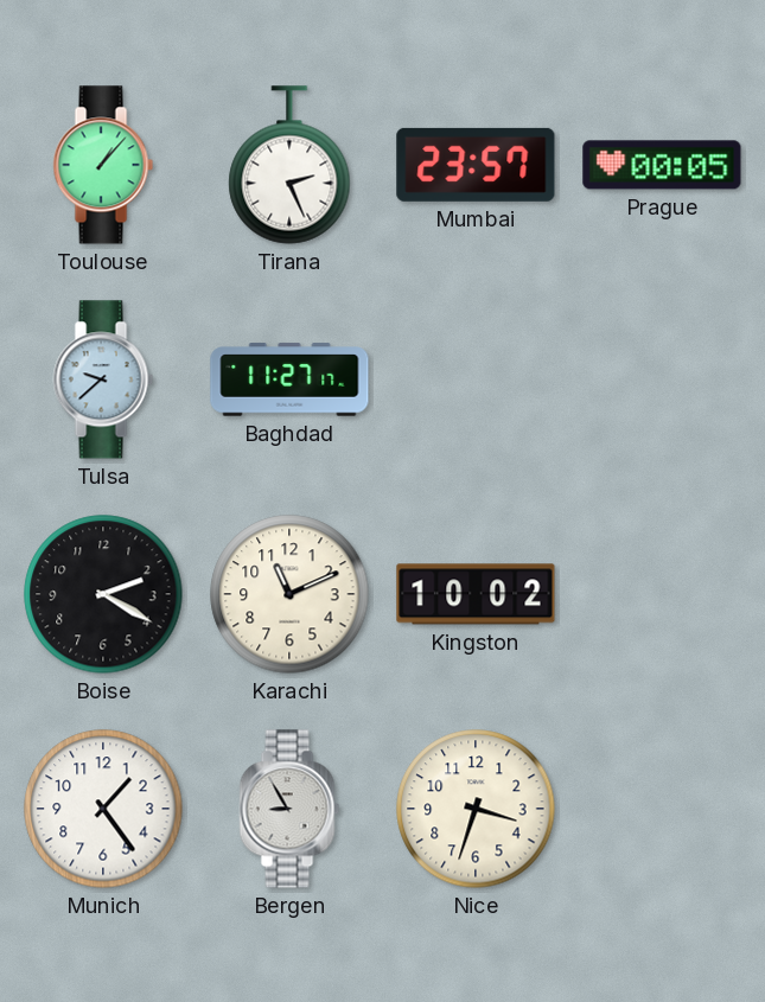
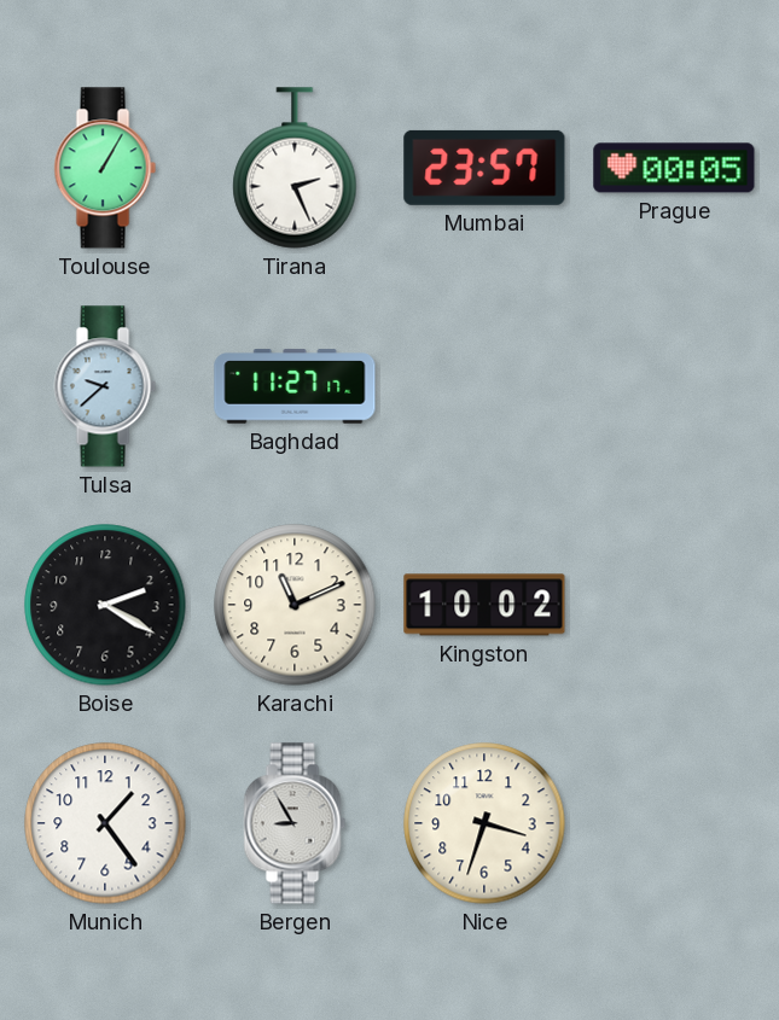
Toulouse: 1:07 -> 1:05 (105, 168)
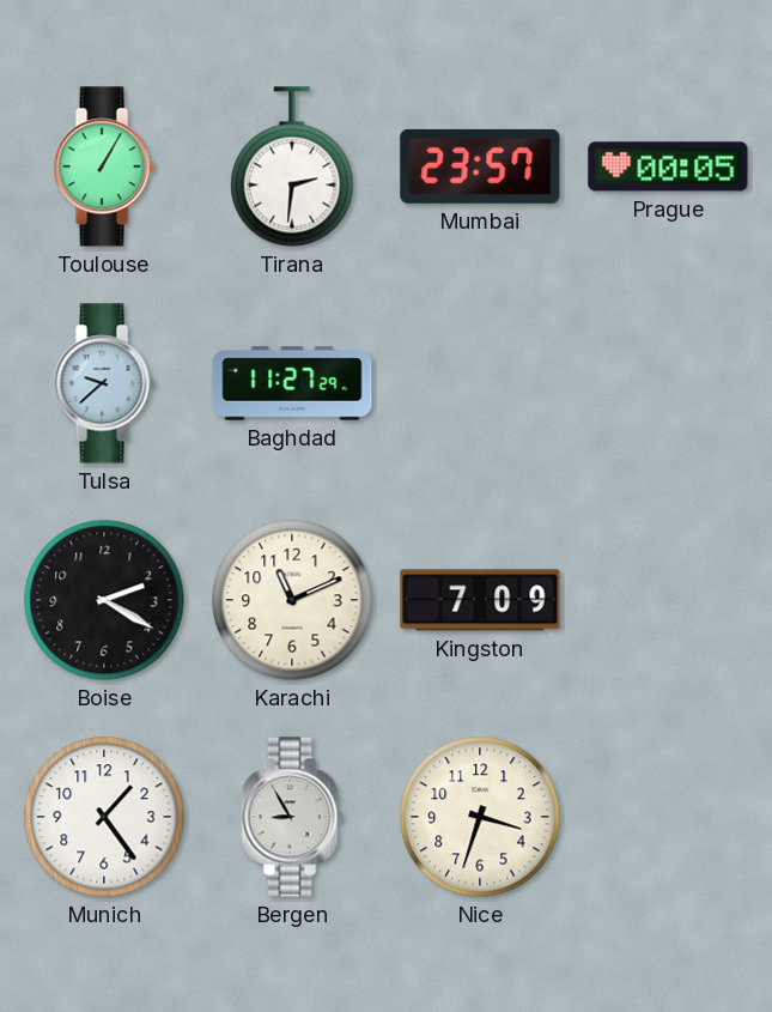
Tirana: 2:26 -> 2:31 (292, 166)
Baghdad: 11:27:17 -> 11:27:29 (292, 383)
Kingston: 10:02 -> 7:09 (480, 600)
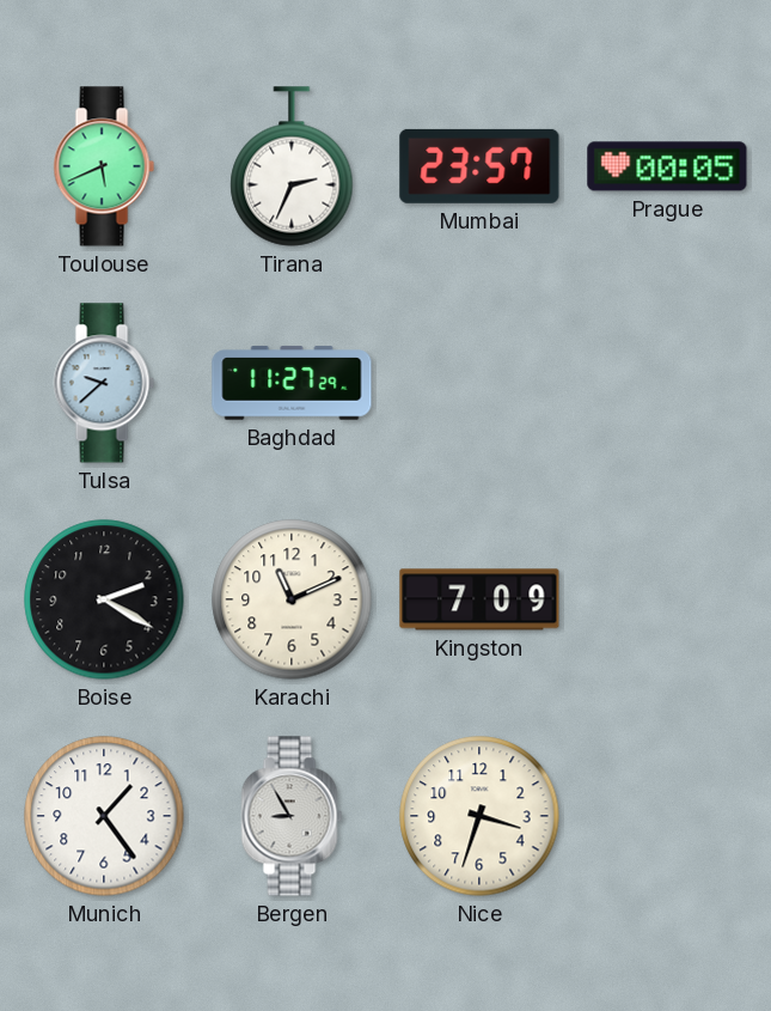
Toulouse: 1:05 -> 5:41 (104, 166)
Tirana: 2:31 -> 2:34 (292, 166)
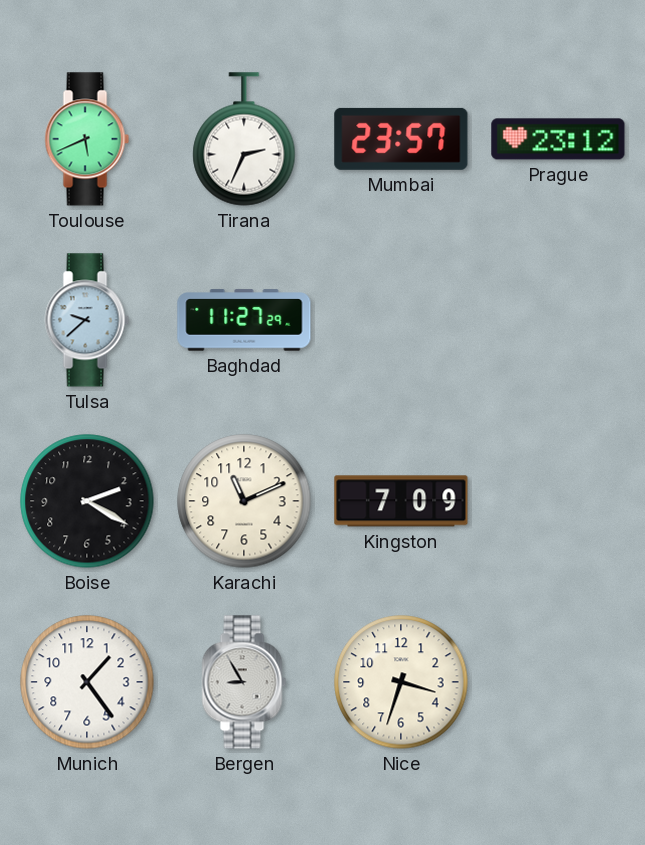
Prague: 00:05 -> 23:12 (558, 139)
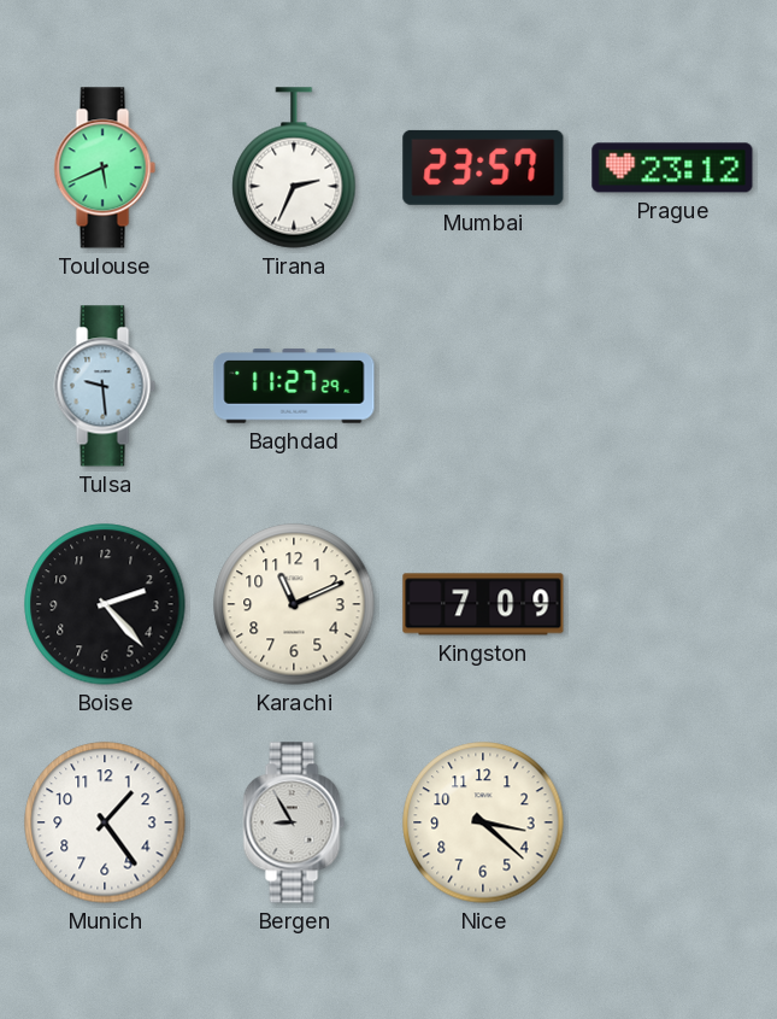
Tulsa: 9:38 -> 9:29 (105, 386)
Boise: 2:20 -> 2:23 (105, 604)
Nice: 3:33 -> 3:22 (483, 822)
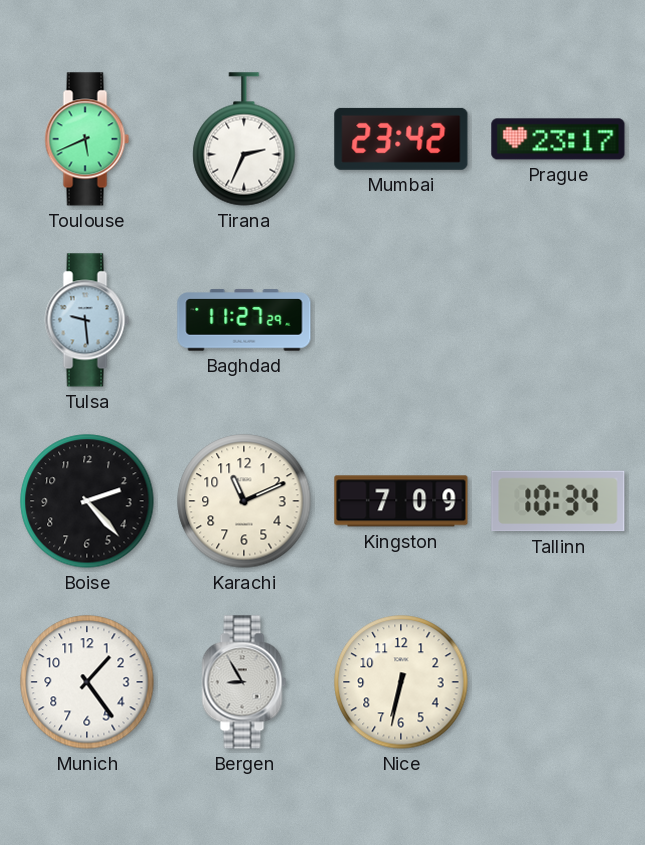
Mumbai: 23:57 -> 23:42 (401, 139)
Prague: 23:12 -> 23:17 (558, 139)
Tallinn: none -> 10:34 (558, 501)
Nice: 3:22 -> 6:32 (401, 682)
